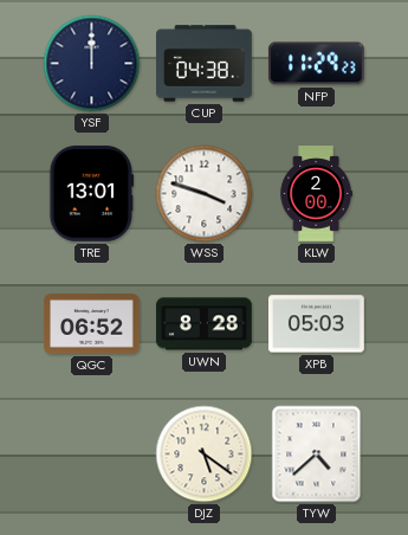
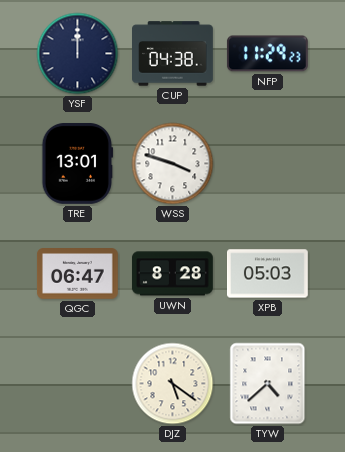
KLW: 2:00 -> none (316, 194)
QGC: 06:52 -> 06:47 (77, 274)
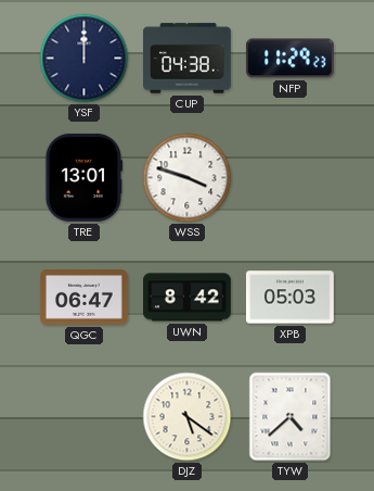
UWN: 8:28 -> 8:42 (186, 298)
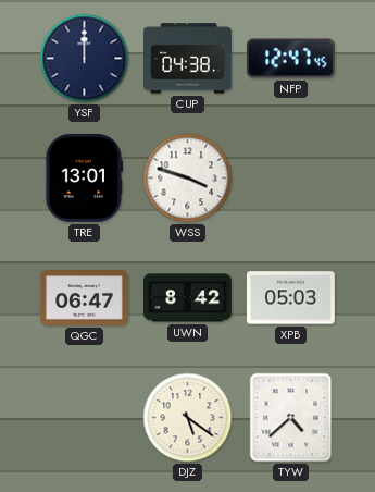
NFP: 11:29 -> 12:47 (290, 59)
